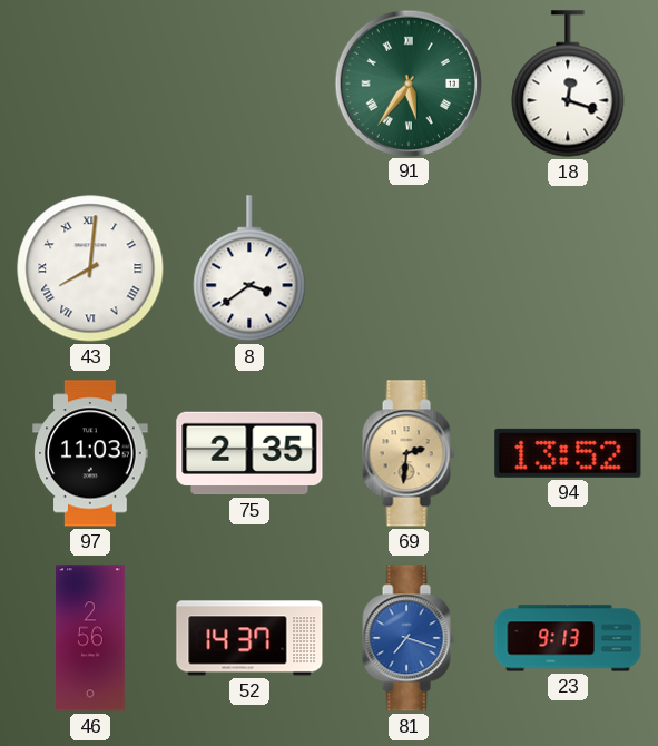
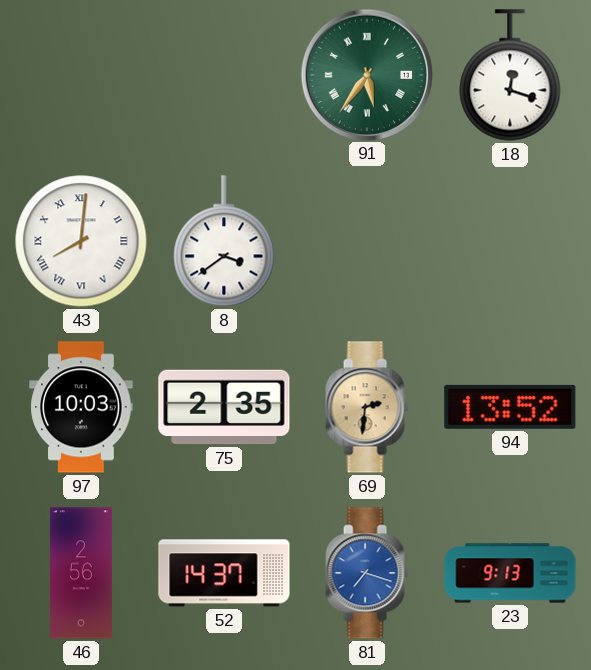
97: 11:03 -> 10:03 (81, 407)
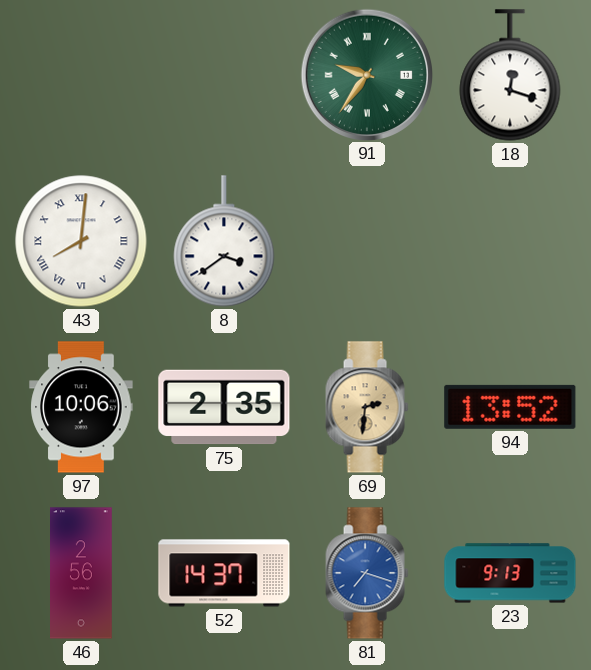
91: 5:36 -> 9:36 (366, 74)
97: 10:03 -> 10:06 (81, 407)
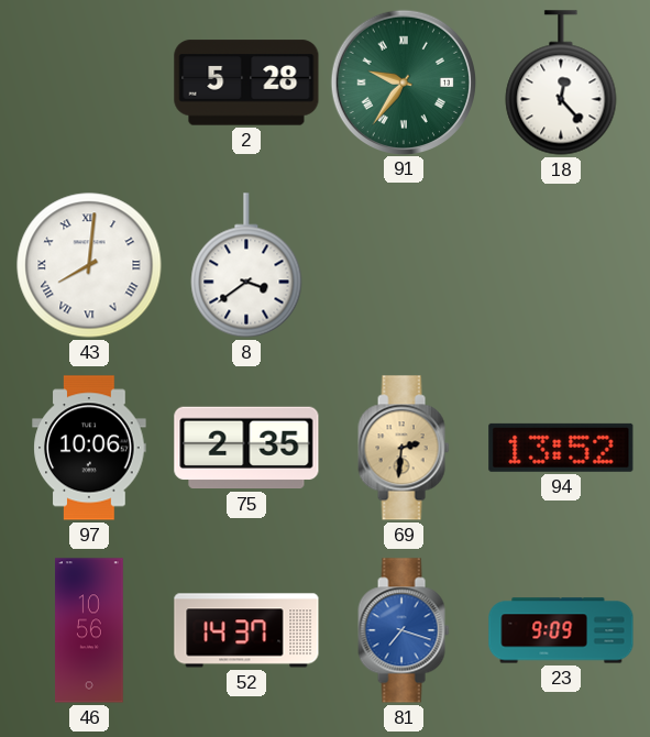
2: none -> 5:28 (246, 82)
18: 12:18 -> 12:23 (561, 82)
46: 2:56 -> 10:56 (90, 630)
23: 9:13 -> 9:09 (561, 630)
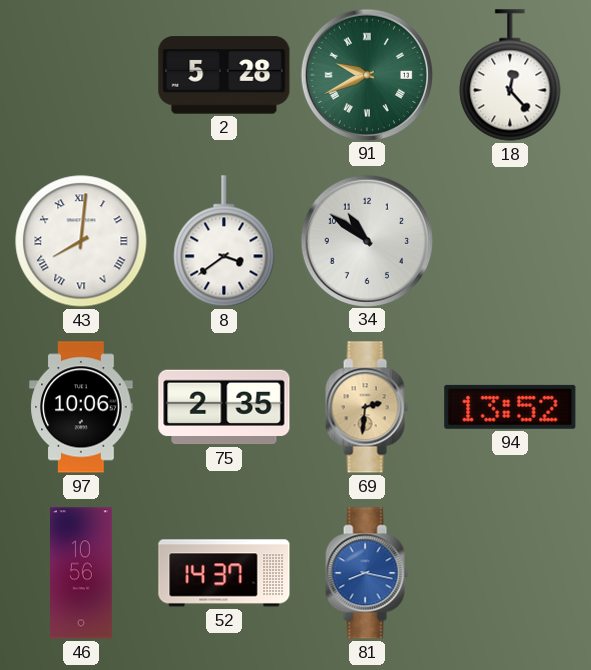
91: 9:36 -> 9:41 (366, 74)
34: none -> 10:51 (366, 240)
81: 7:18 -> 8:17 (367, 573)
23: 9:09 -> none (561, 630)
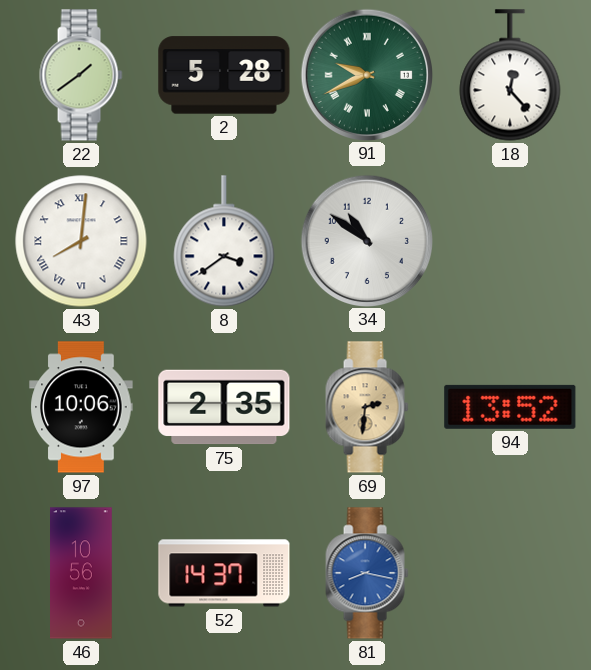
22: none -> 1:39 (81, 75)
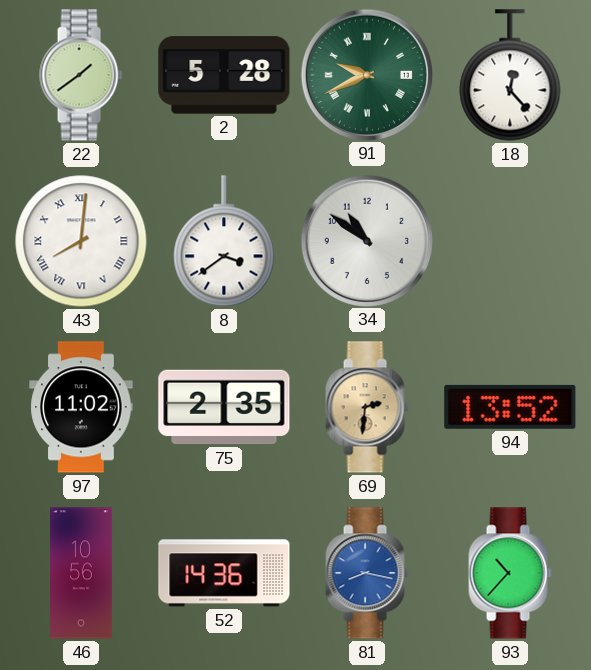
97: 10:06 -> 11:02 (81, 407)
52: 14:37 -> 14:36 (224, 573)
93: none -> 10:37 (510, 573)
